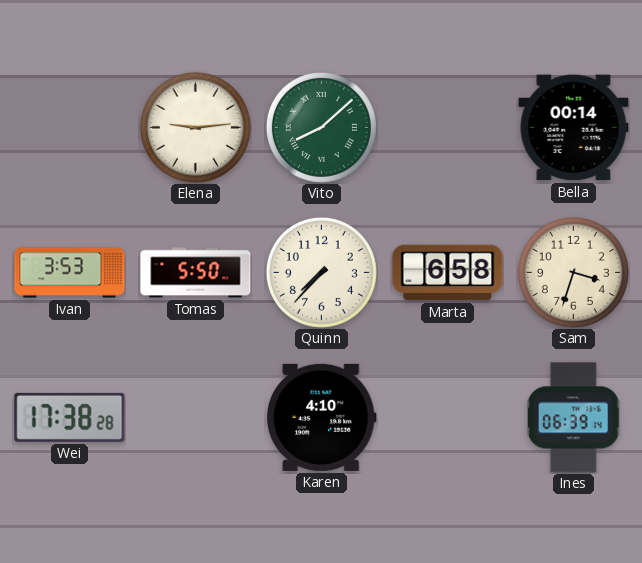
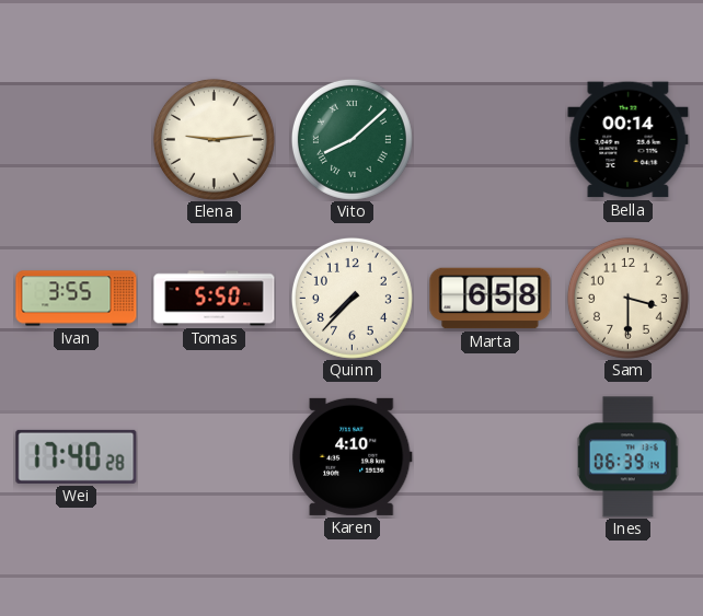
Ivan: 3:53 -> 3:55 (77, 299)
Sam: 3:33 -> 3:30 (627, 298)
Wei: 17:38 -> 17:40 (77, 456)
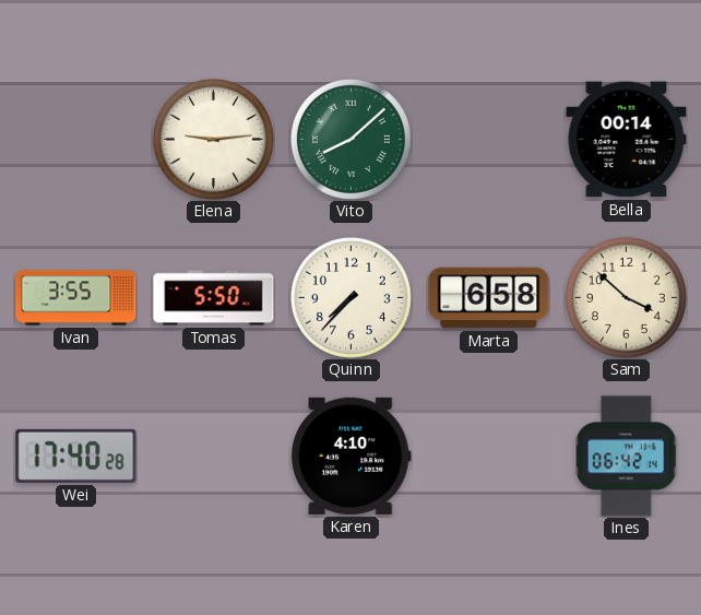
Sam: 3:30 -> 3:52 (626, 297)
Ines: 06:39 -> 06:42 (626, 457)
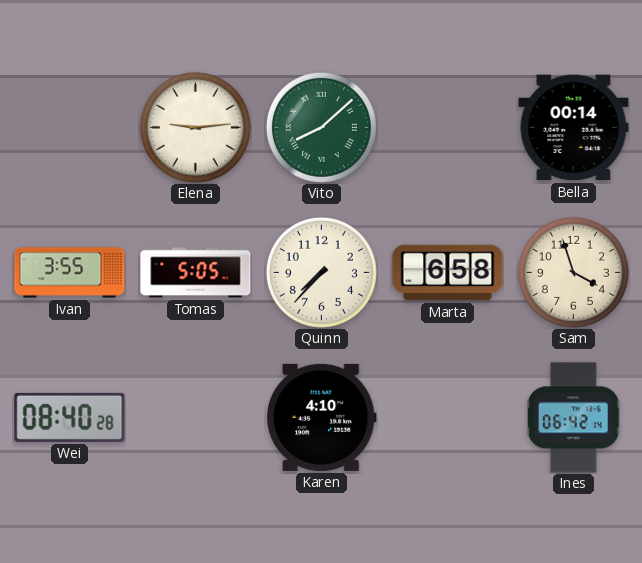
Tomas: 5:50 -> 5:05 (196, 273)
Sam: 3:52 -> 3:57 (573, 272)
Wei: 17:40 -> 08:40 (70, 417)
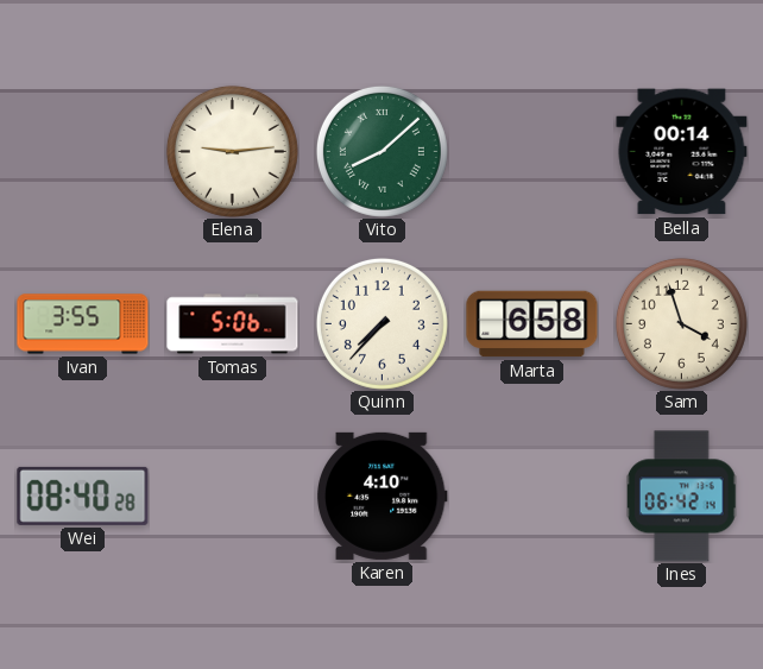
Tomas: 5:05 -> 5:06 (233, 324)
